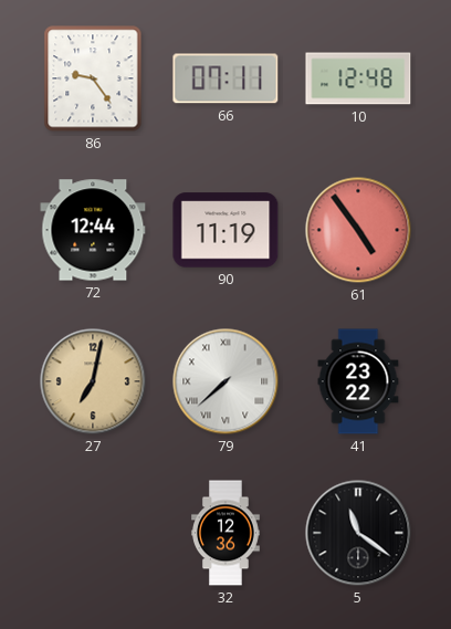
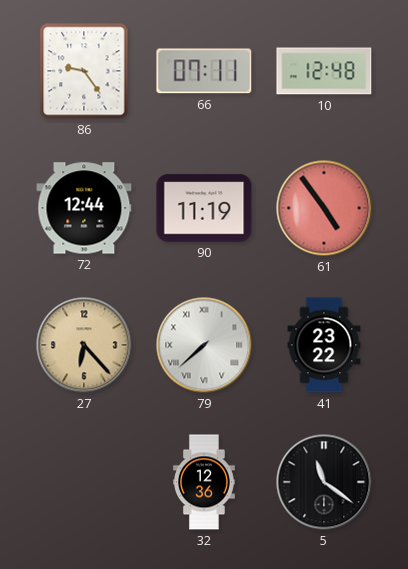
27: 7:02 -> 6:23 (84, 345)
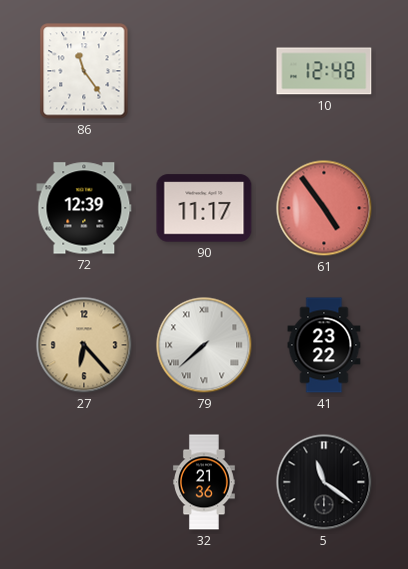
86: 9:24 -> 11:24 (84, 71)
66: 07:11 -> none (204, 71)
72: 12:44 -> 12:39 (84, 208)
90: 11:19 -> 11:17 (204, 208)
32: 12:36 -> 21:36 (205, 482)
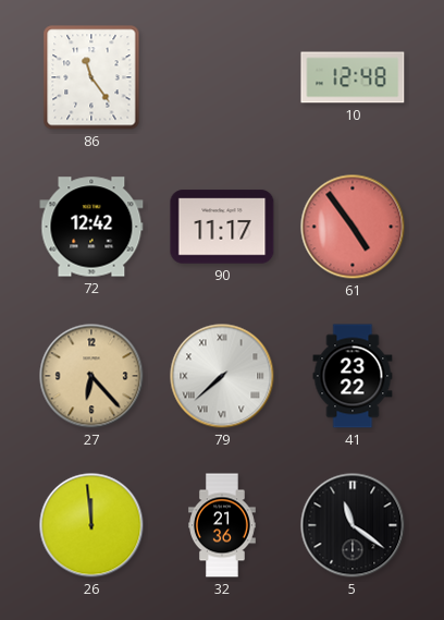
72: 12:39 -> 12:42 (91, 227)
26: none -> 11:59 (91, 525)
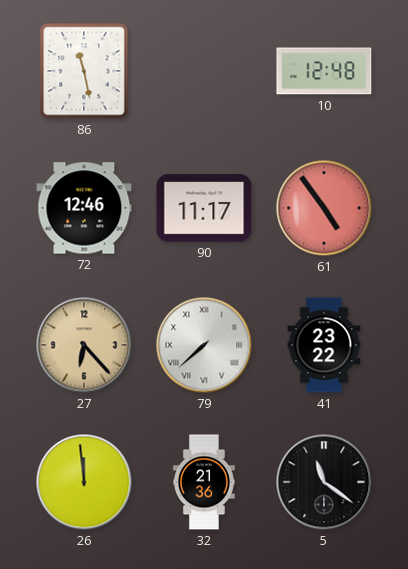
86: 11:24 -> 11:28 (84, 71)
72: 12:42 -> 12:46 (84, 208)
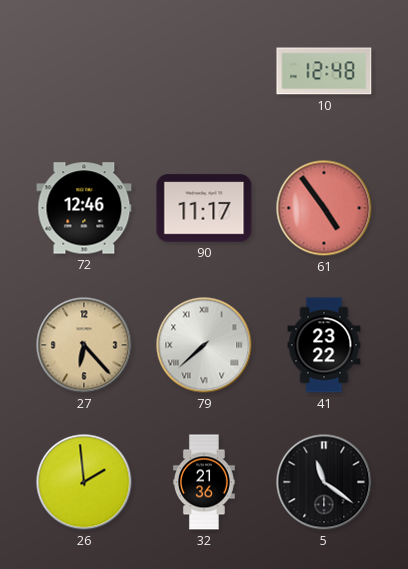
86: 11:28 -> none (84, 71)
26: 11:59 -> 1:59 (84, 482)
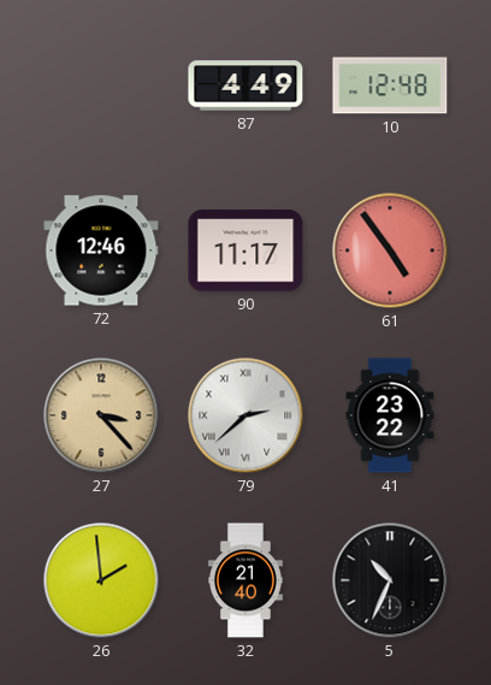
87: none -> 4:49 (245, 85)
27: 6:23 -> 3:23 (101, 415)
79: 7:38 -> 2:38 (245, 415)
32: 21:36 -> 21:40 (247, 580)
5: 11:21 -> 10:34 (390, 580)
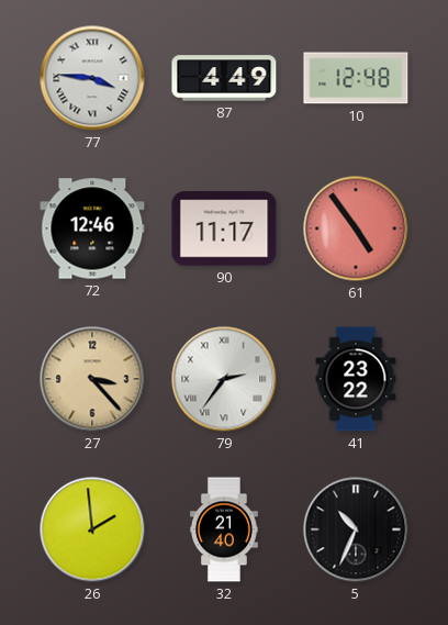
77: none -> 3:46 (92, 78)
79: 2:38 -> 2:36 (224, 379)
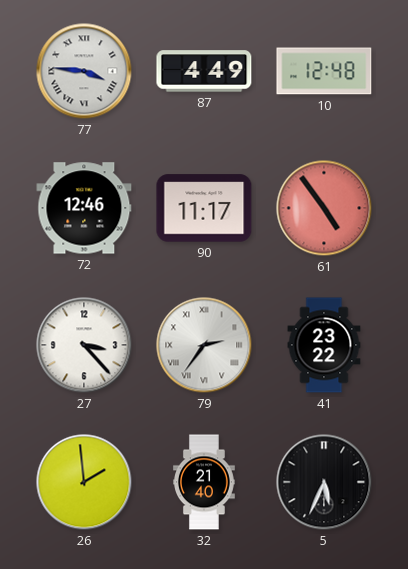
27 dial: champagne -> white (84, 345)
5: 10:34 -> 5:34 (324, 482)
